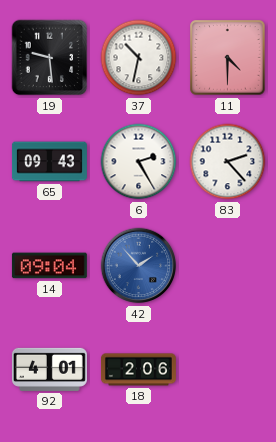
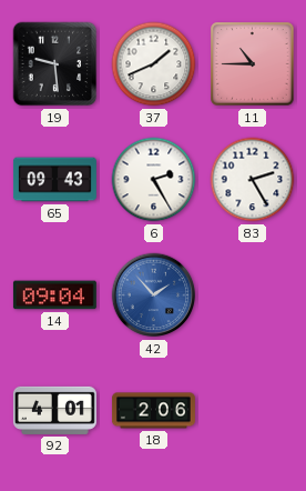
37: 10:32 -> 1:41 (154, 64)
11: 4:30 -> 10:45 (253, 64)
83: 2:23 -> 2:25 (253, 180)
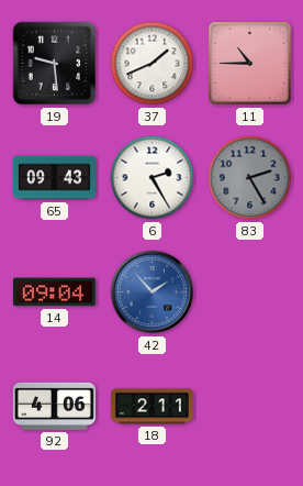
83 dial: white -> grey (250, 178)
92: 4:01 -> 4:06 (54, 406)
18: 2:06 -> 2:11 (151, 407)
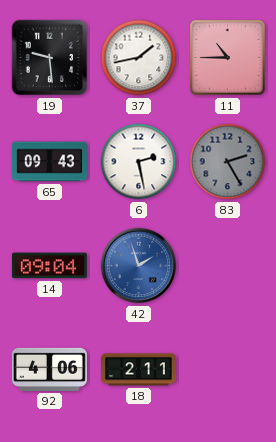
37: 1:41 -> 1:43 (139, 58)
6: 2:25 -> 2:28 (139, 162)
42: 1:53 -> 1:57 (139, 266)
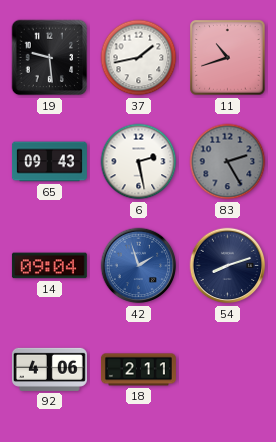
11: 10:45 -> 10:42 (228, 58)
54: none -> 8:12 (228, 266)
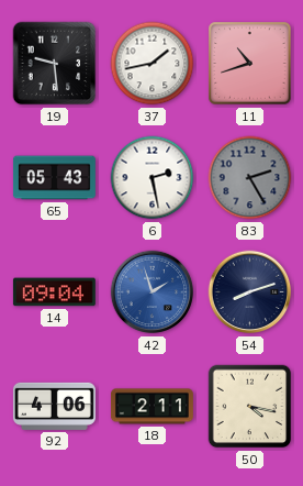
65: 09:43 -> 05:43 (54, 178)
50: none -> 4:17 (250, 407)
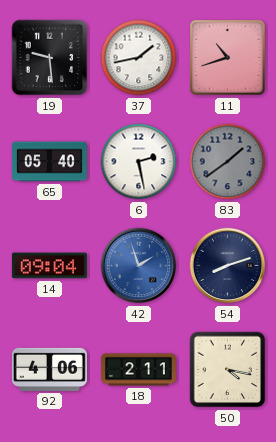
65: 05:43 -> 05:40 (49, 162)
83: 2:25 -> 1:39 (228, 162)
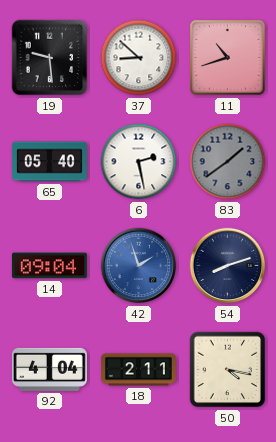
37: 1:43 -> 8:52 (139, 58)
92: 4:06 -> 4:04 (49, 369)
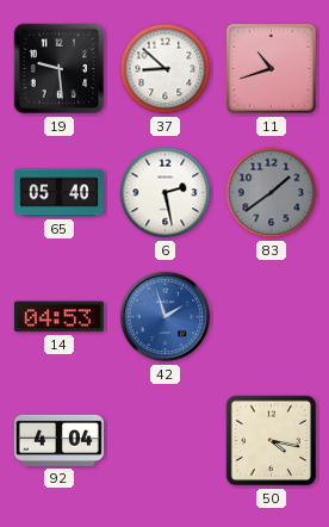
14: 09:04 -> 04:53 (58, 317)
54: 8:12 -> none (228, 266)
18: 2:11 -> none (138, 370)
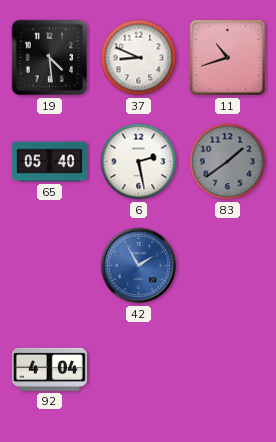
19: 9:29 -> 4:29 (50, 58)
37: 8:52 -> 8:49 (139, 58)
14: 04:53 -> none (58, 317)
42: 1:57 -> 1:55 (139, 266)
50: 4:17 -> none (272, 441)
